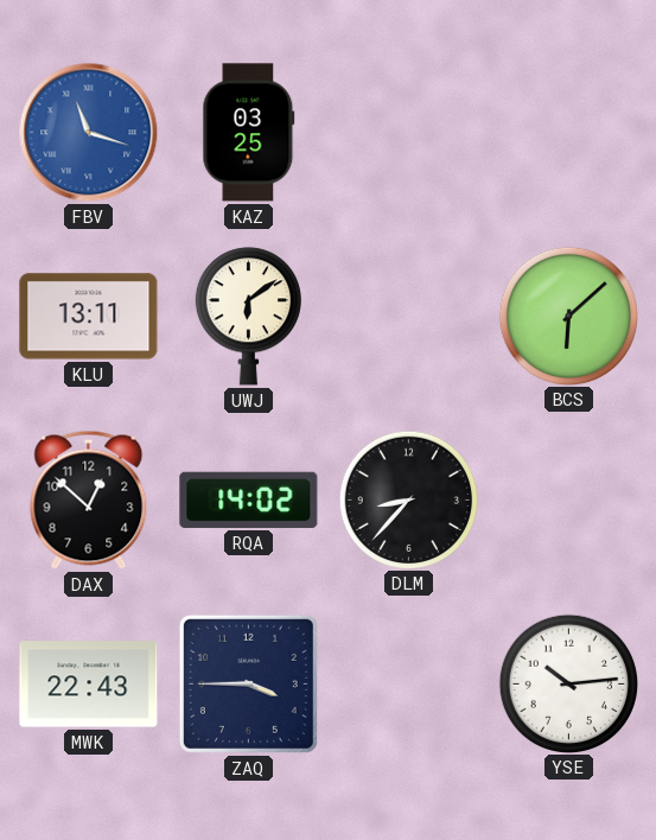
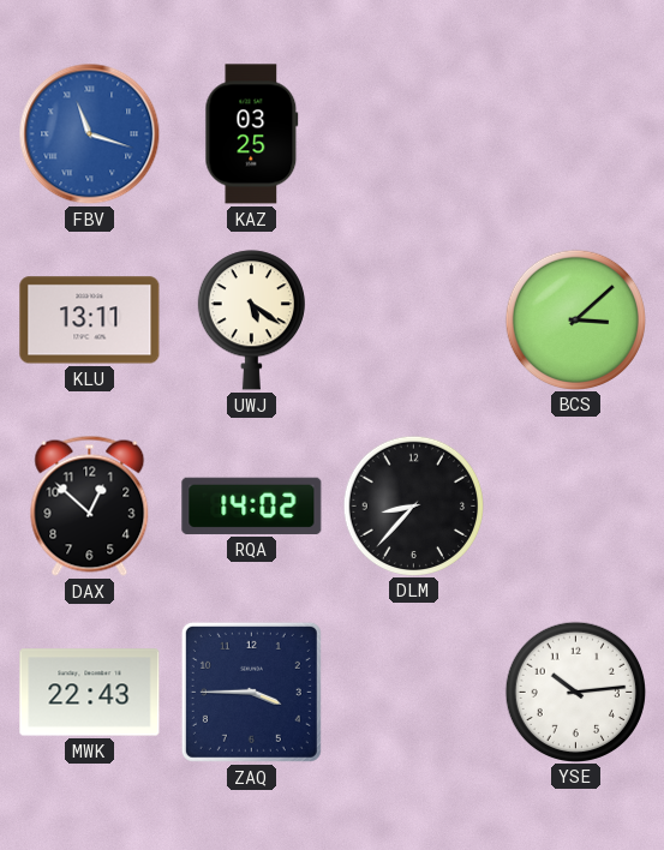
UWJ: 6:09 -> 5:21 (251, 321)
BCS: 6:08 -> 3:08 (575, 319)
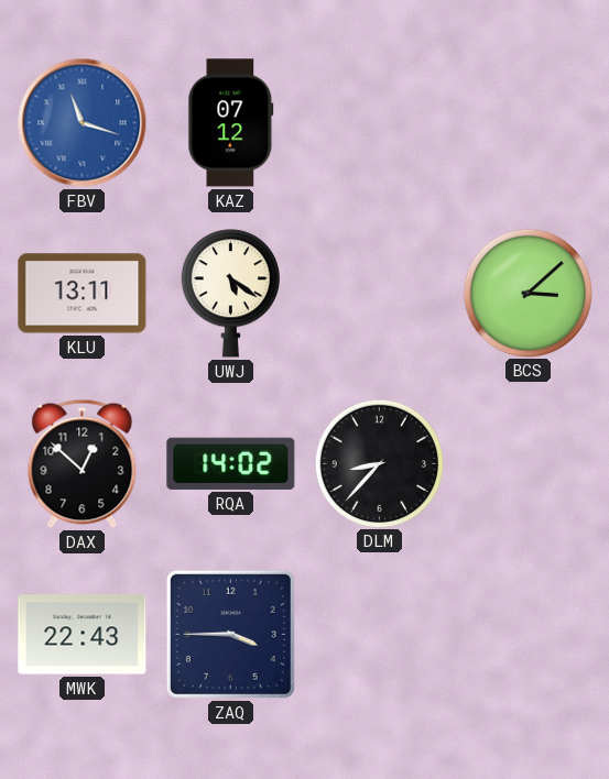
KAZ: 03:25 -> 07:12 (231, 123)
YSE: 10:14 -> none (575, 692)
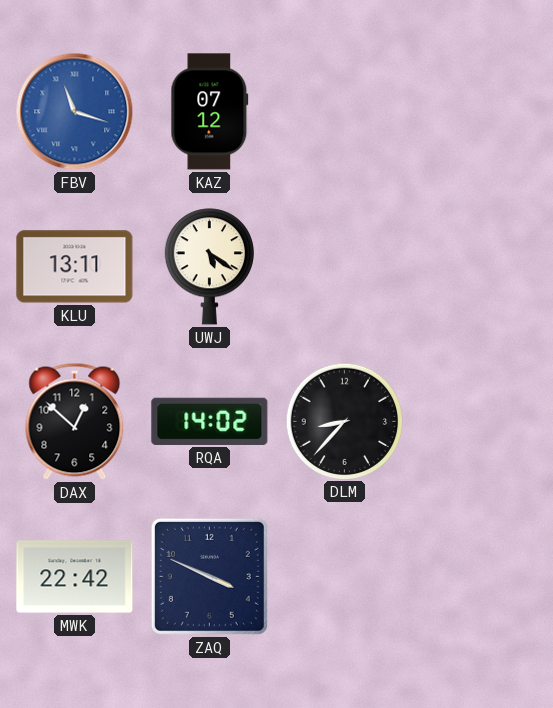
BCS: 3:08 -> none (528, 293)
MWK: 22:43 -> 22:42 (75, 577)
ZAQ: 3:45 -> 3:49 (209, 576)
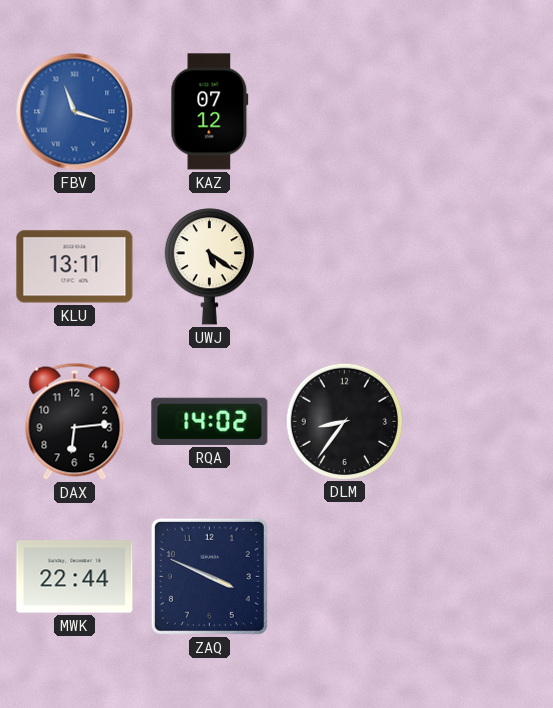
DAX: 12:52 -> 6:14 (75, 421)
DLM: 8:37 -> 8:36 (344, 421)
MWK: 22:42 -> 22:44 (75, 577)
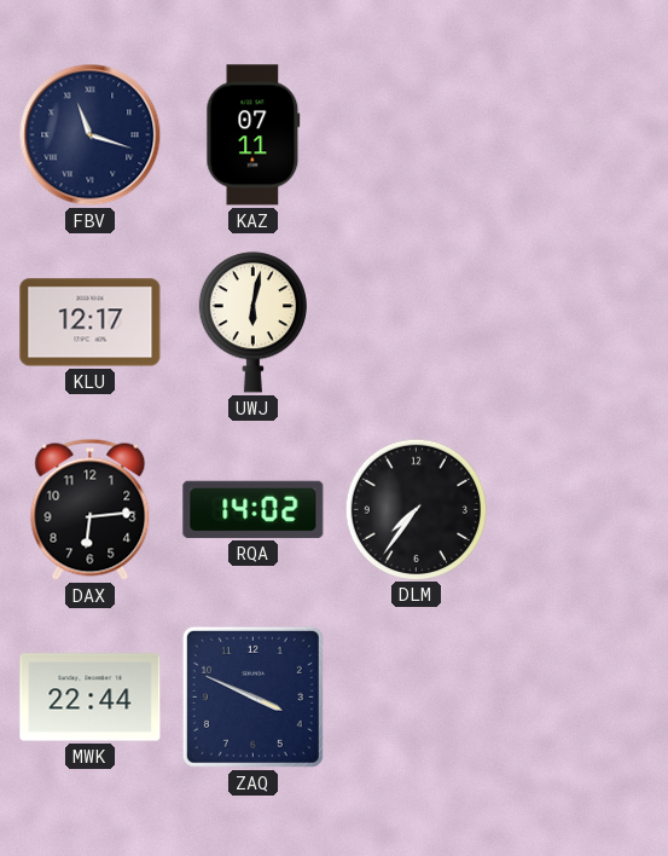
FBV dial: blue -> navy (91, 135)
KAZ: 07:12 -> 07:11 (254, 135)
KLU: 13:11 -> 12:17 (91, 323)
UWJ: 5:21 -> 6:02 (252, 323)
DLM: 8:36 -> 7:36 (416, 509)
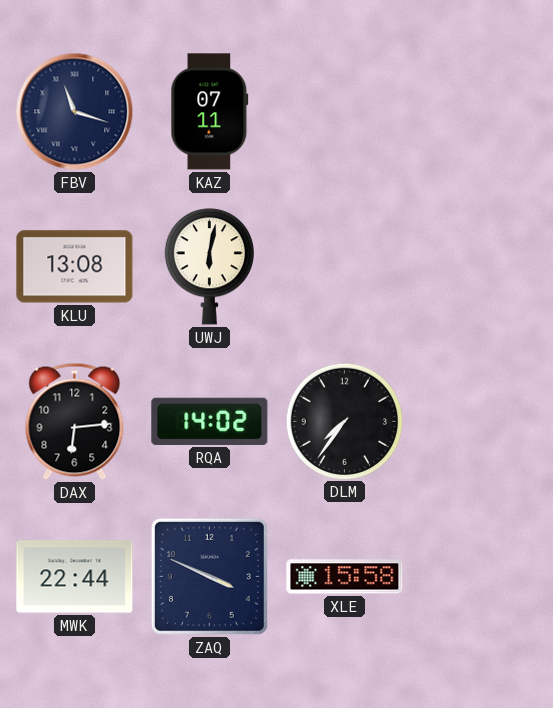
KLU: 12:17 -> 13:08 (75, 267)
XLE: none -> 15:58 (345, 577)
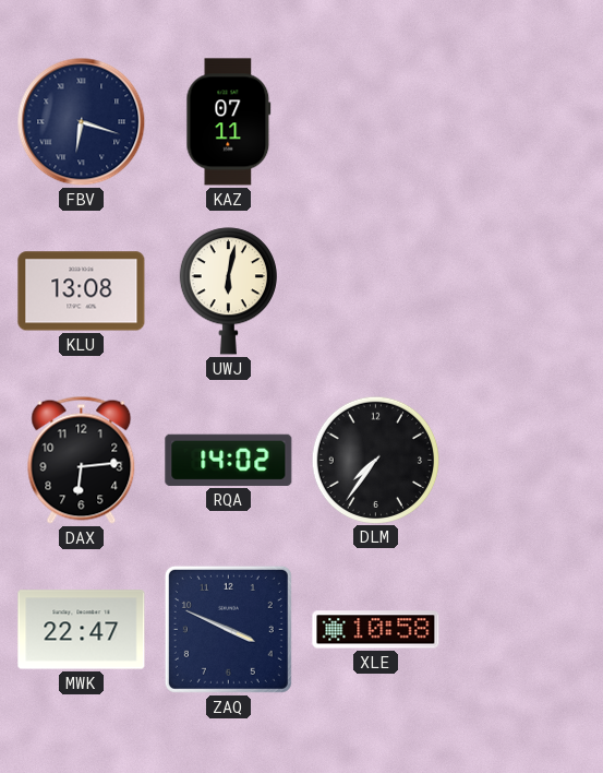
FBV: 11:18 -> 6:18 (82, 122)
MWK: 22:44 -> 22:47 (82, 630)
XLE: 15:58 -> 10:58 (376, 630)
